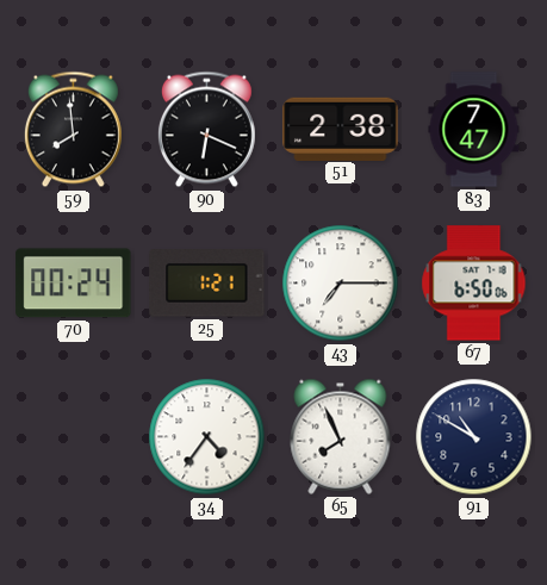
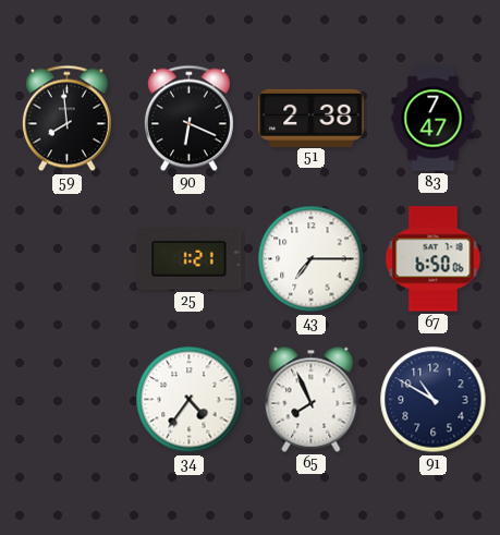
70: 00:24 -> none (74, 284)
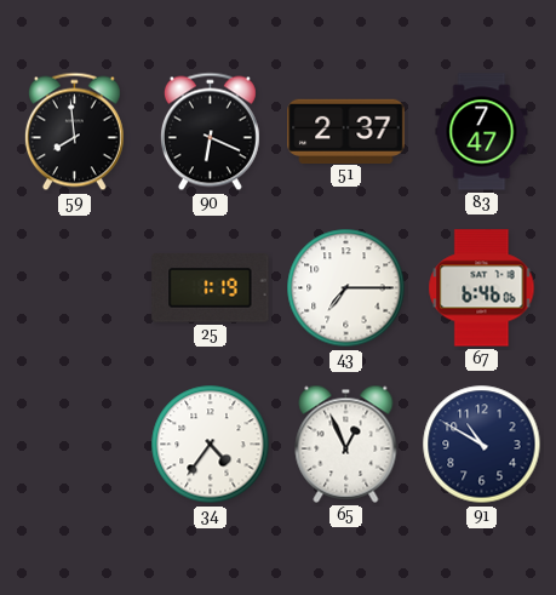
51: 2:38 -> 2:37 (346, 131)
25: 1:21 -> 1:19 (211, 288)
67: 6:50 -> 6:46 (482, 288)
65: 7:56 -> 12:56 (346, 444)
